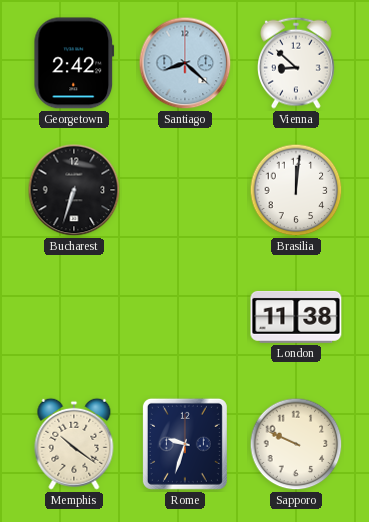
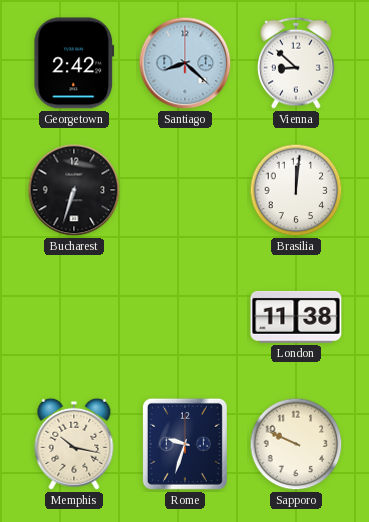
Memphis: 10:21 -> 10:17 (74, 444)
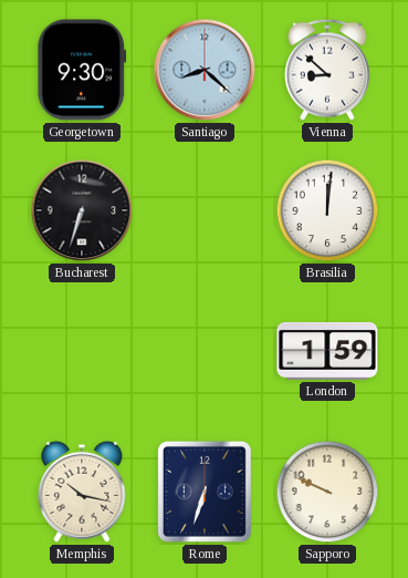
Georgetown: 2:42 -> 9:30 (82, 70)
London: 11:38 -> 1:59 (327, 351)
Rome: 9:33 -> 6:33 (205, 492)
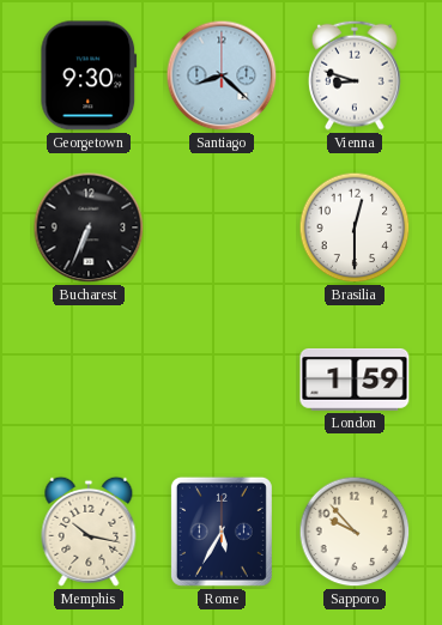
Vienna: 8:52 -> 8:48 (356, 75)
Bucharest: 6:33 -> 6:34 (89, 227)
Brasilia: 12:01 -> 12:30 (355, 227)
Rome: 6:33 -> 5:35 (222, 532)
Sapporo: 9:49 -> 9:53 (355, 532)
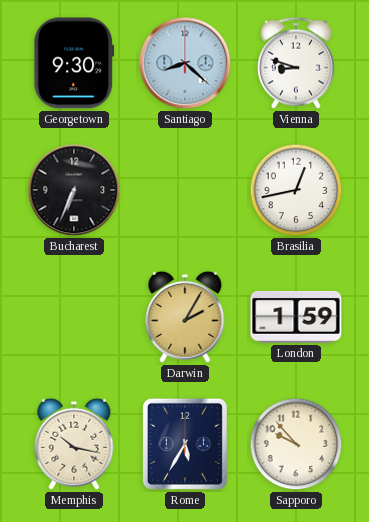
Brasilia: 12:30 -> 12:43 (296, 190)
Darwin: none -> 2:05 (185, 317)
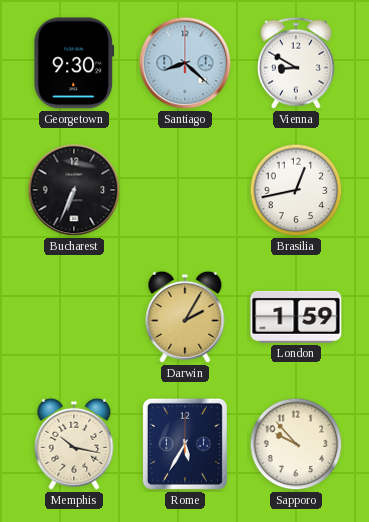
Vienna: 8:48 -> 8:50 (297, 63)
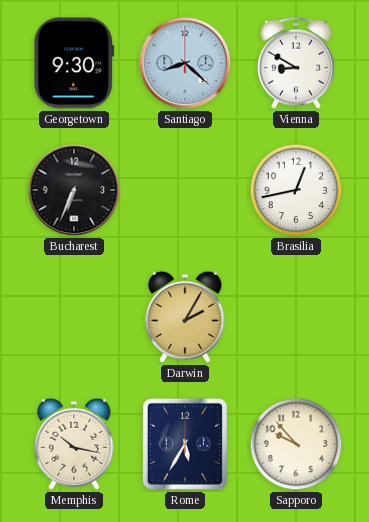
London: 1:59 -> none (296, 317)
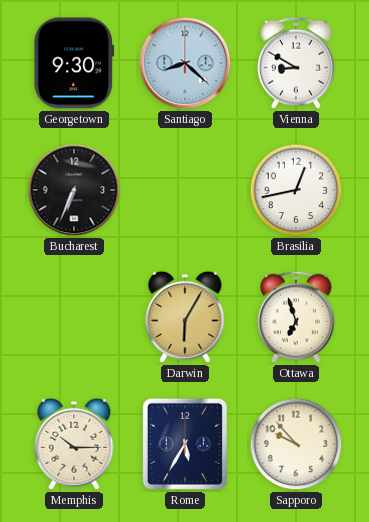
Darwin: 2:05 -> 6:05 (185, 317)
Ottawa: none -> 6:57 (297, 317)
Memphis: 10:17 -> 10:15 (74, 444)
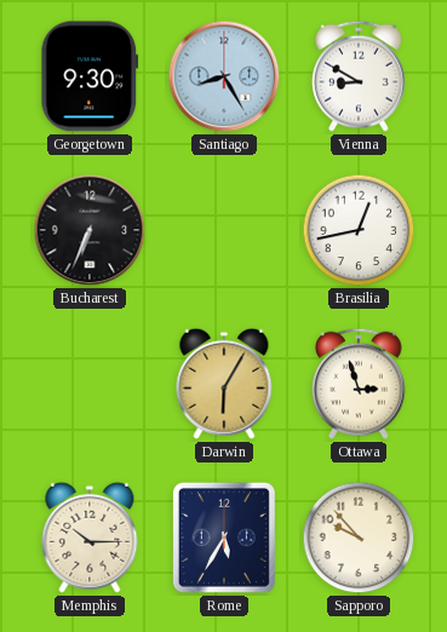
Santiago: 8:22 -> 8:25 (224, 76)
Ottawa: 6:57 -> 2:57 (360, 384)
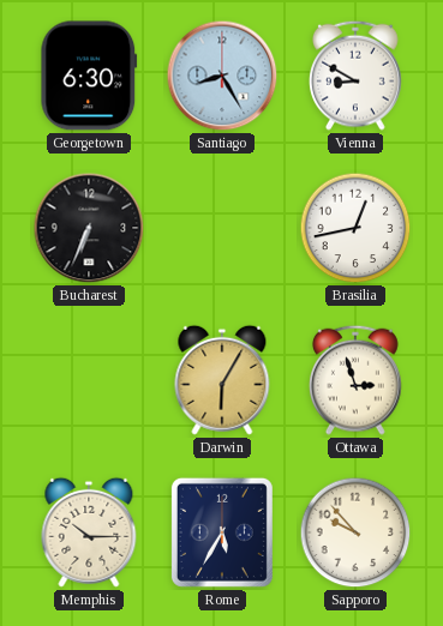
Georgetown: 9:30 -> 6:30 (89, 76)
